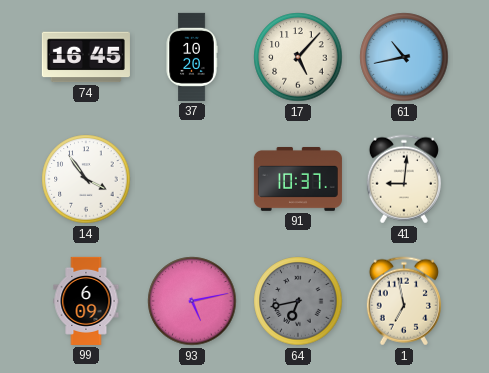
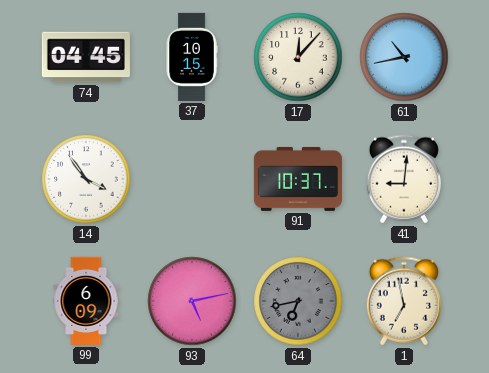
74: 16:45 -> 04:45 (86, 57)
37: 10:20 -> 10:15 (192, 57)
17: 5:07 -> 12:07 (298, 57)
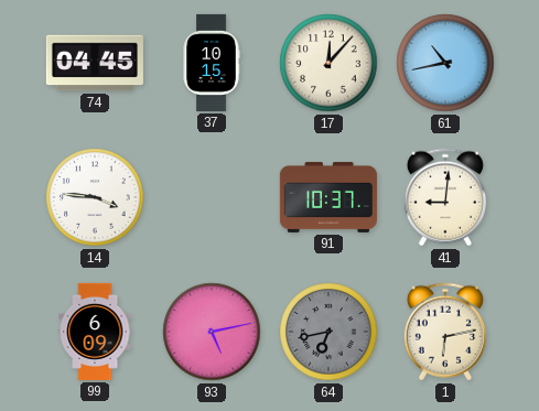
14: 3:54 -> 3:46 (95, 197)
1: 6:58 -> 6:13 (445, 332)
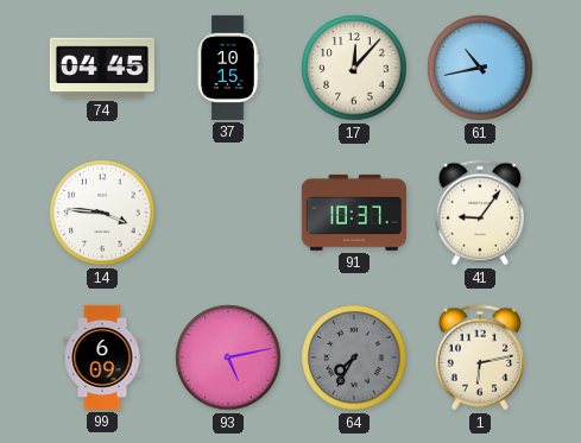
41: 9:01 -> 9:06 (480, 213)
64: 6:43 -> 7:35 (354, 357)
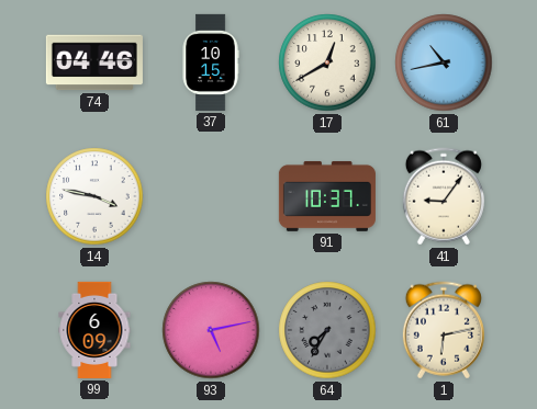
74: 04:45 -> 04:46 (94, 63)
17: 12:07 -> 12:40 (327, 63)
14: 3:46 -> 3:47 (94, 196)
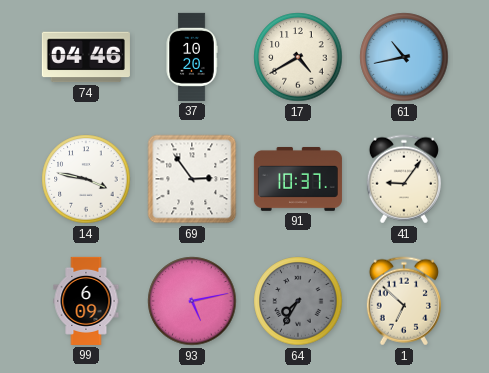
37: 10:15 -> 10:20 (192, 57)
17: 12:40 -> 4:40 (298, 57)
69: none -> 2:54 (192, 179)
1: 6:13 -> 6:52 (404, 301)
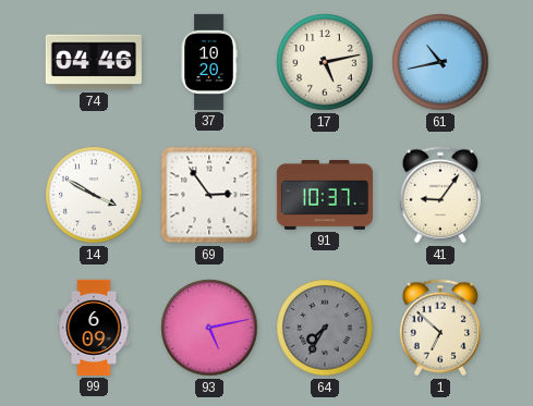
17: 4:40 -> 5:13 (325, 62)
14: 3:47 -> 3:50 (94, 195)
